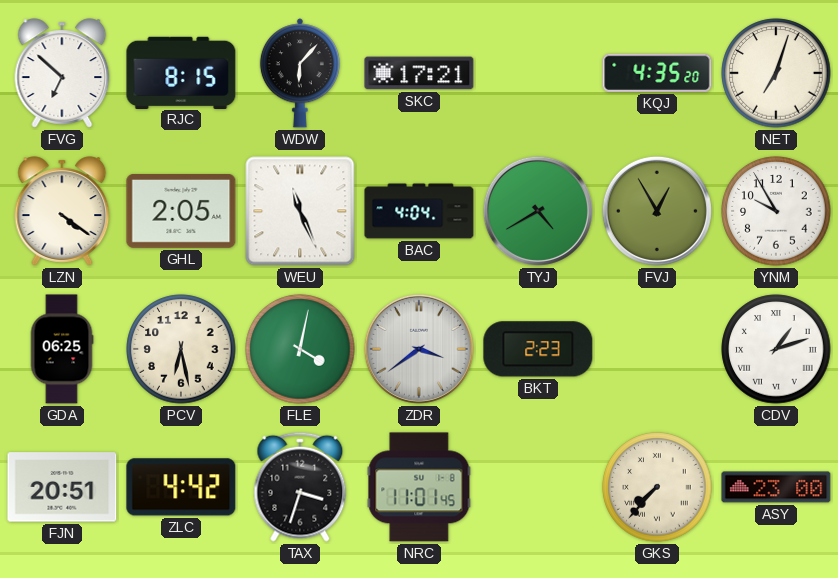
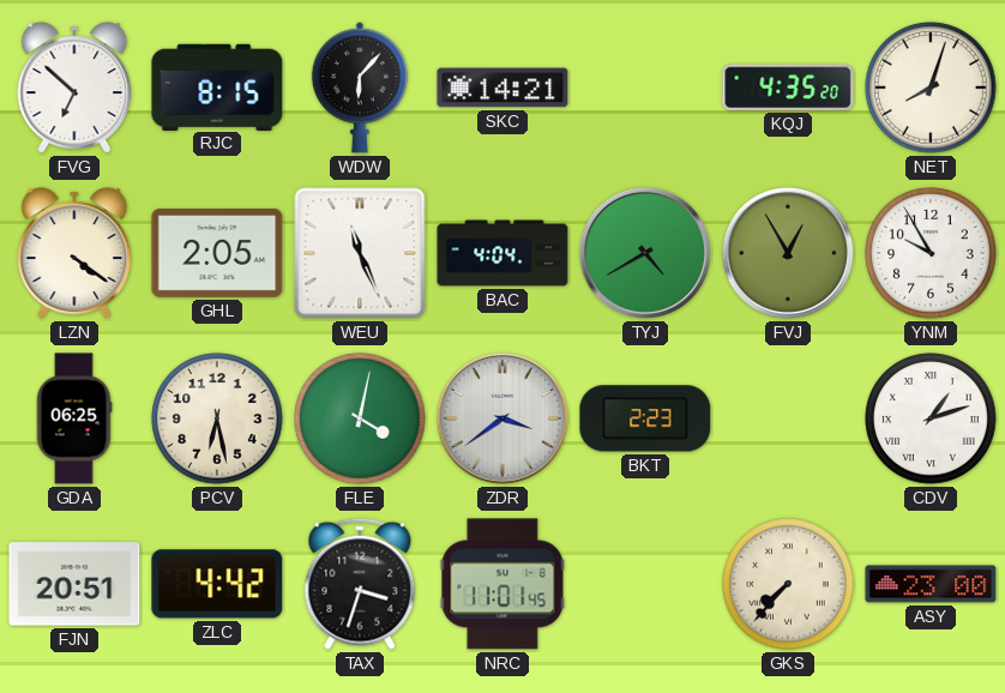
SKC: 17:21 -> 14:21 (502, 88)
NET: 7:03 -> 8:03 (931, 88)
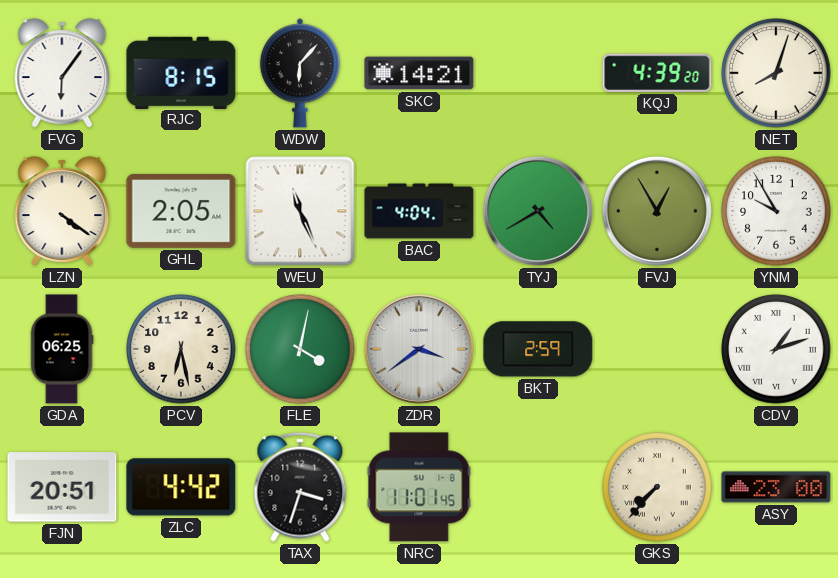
FVG: 6:52 -> 6:06 (62, 73)
KQJ: 4:35 -> 4:39 (657, 73)
BKT: 2:23 -> 2:59 (538, 349)
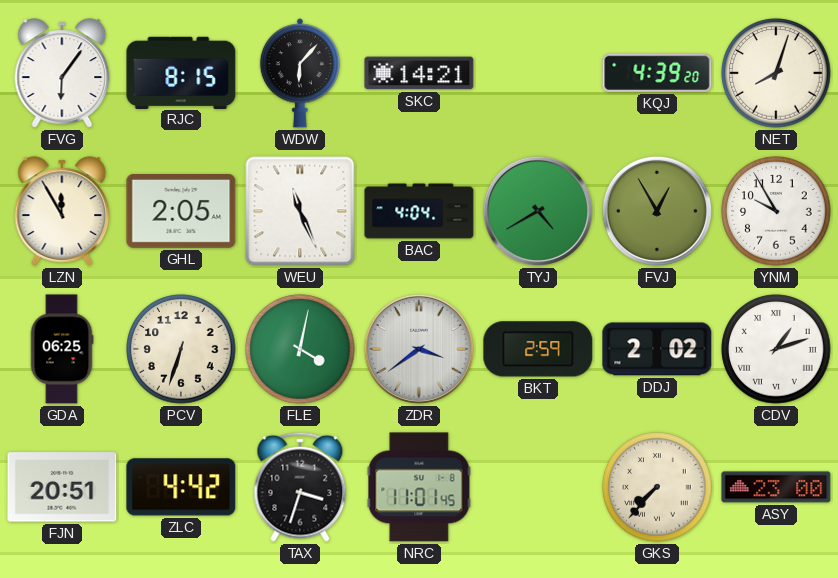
LZN: 4:21 -> 11:55 (62, 211)
PCV: 6:28 -> 6:33 (181, 349)
DDJ: none -> 2:02 (657, 349)
